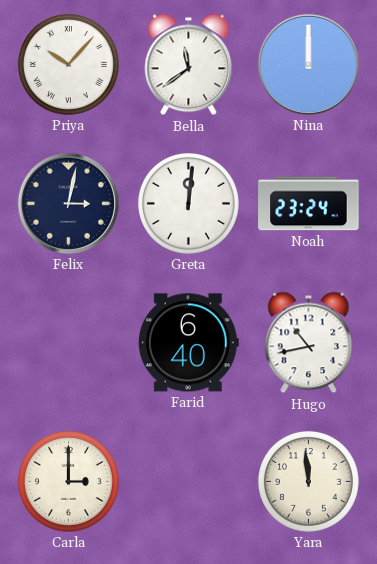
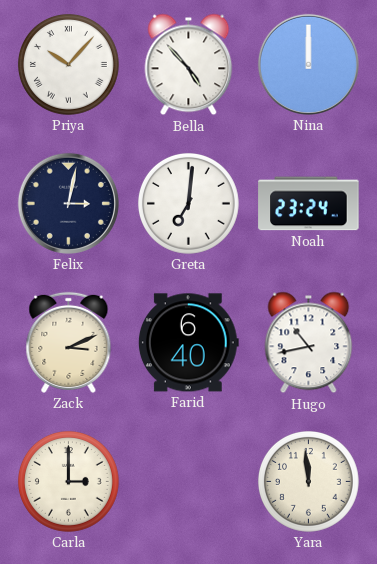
Bella: 11:39 -> 4:53 (189, 65)
Greta: 12:01 -> 7:01 (188, 203)
Zack: none -> 3:11 (69, 342)
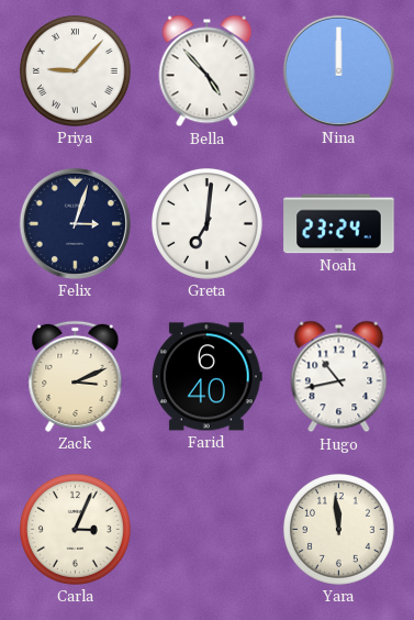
Priya: 10:07 -> 9:07 (75, 70)
Felix: 3:02 -> 3:03 (75, 223)
Carla: 3:00 -> 3:04 (75, 529)
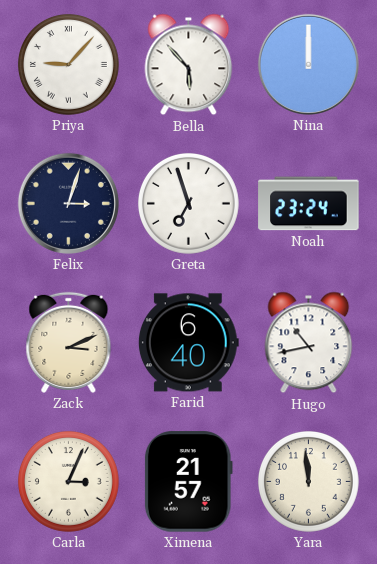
Bella: 4:53 -> 5:53 (189, 65)
Greta: 7:01 -> 6:57 (188, 203)
Ximena: none -> 21:57 (188, 482)
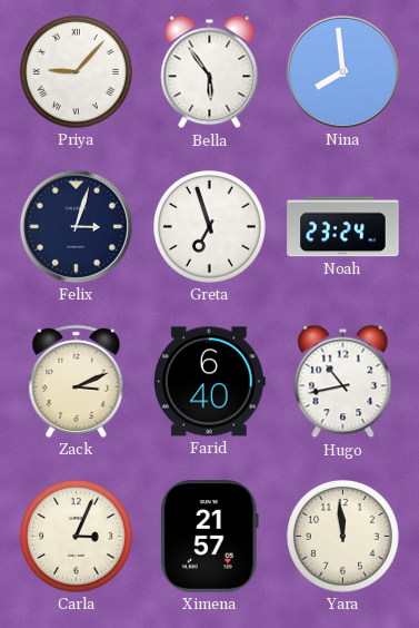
Bella: 5:53 -> 5:54 (210, 72)
Nina: 12:00 -> 7:59 (342, 71)
